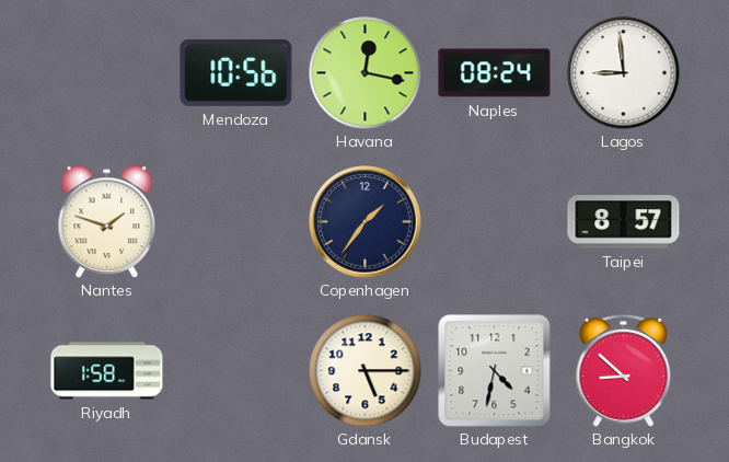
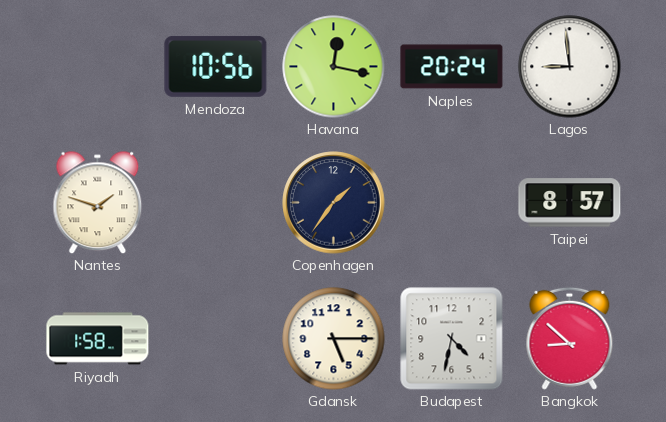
Naples: 08:24 -> 20:24 (452, 67)
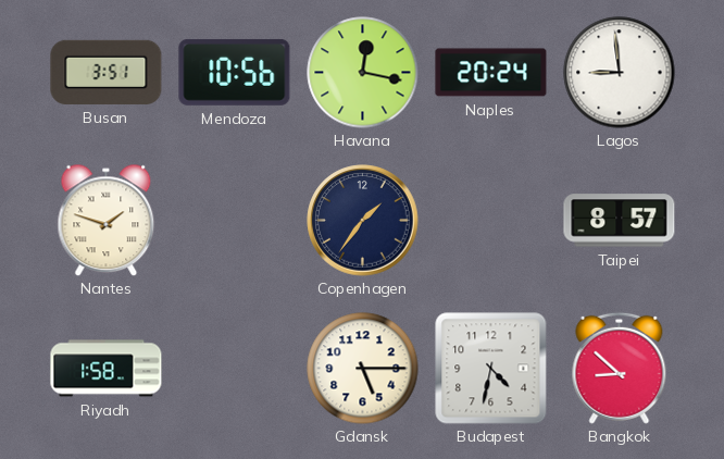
Busan: none -> 3:51 (107, 72)
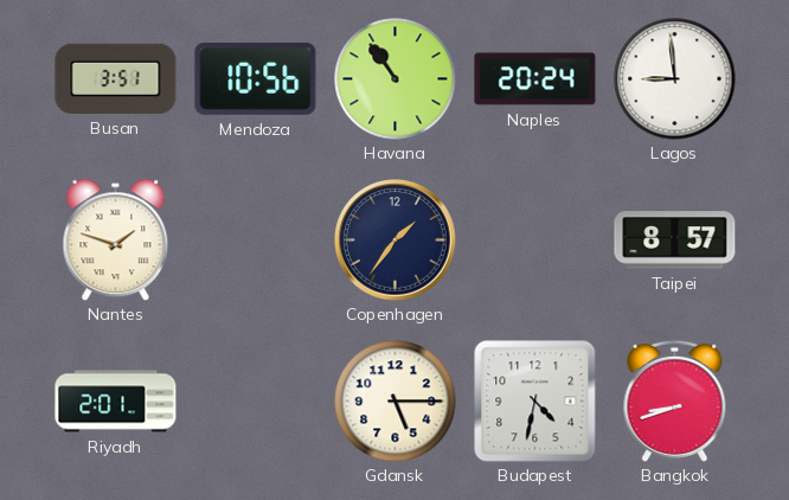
Havana: 12:17 -> 10:54 (396, 79)
Riyadh: 1:58 -> 2:01 (116, 402)
Bangkok: 8:52 -> 8:42 (675, 400)
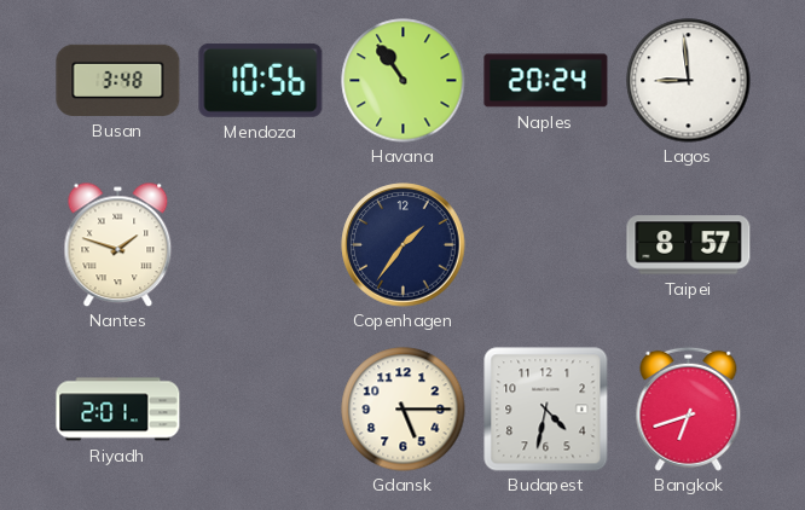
Busan: 3:51 -> 3:48 (118, 80)
Bangkok: 8:42 -> 6:42 (689, 408)
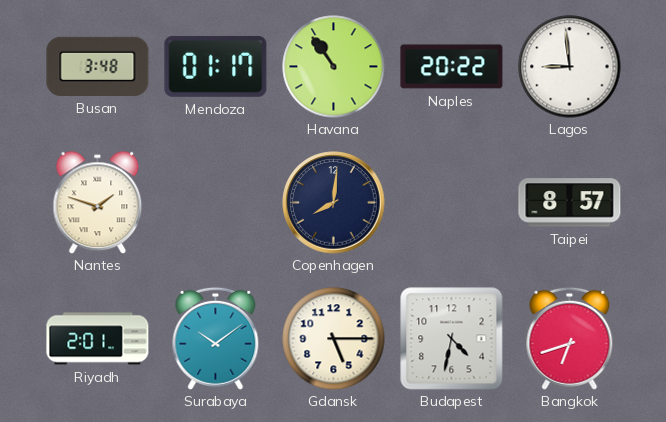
Mendoza: 10:56 -> 01:17 (216, 66)
Naples: 20:24 -> 20:22 (452, 67)
Copenhagen: 1:36 -> 8:01 (334, 203)
Surabaya: none -> 10:09 (216, 338)
